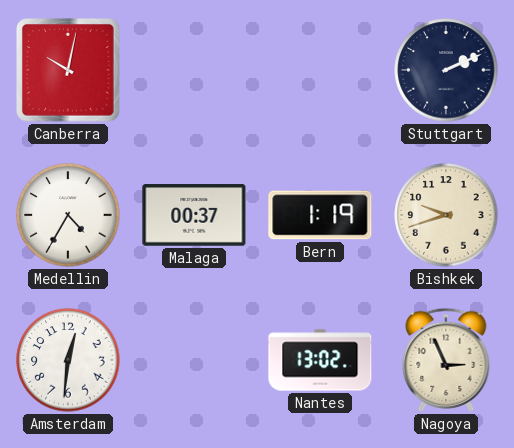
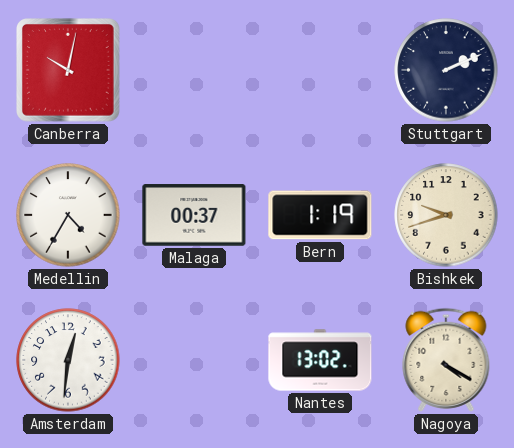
Nagoya: 2:56 -> 4:20 (446, 360)
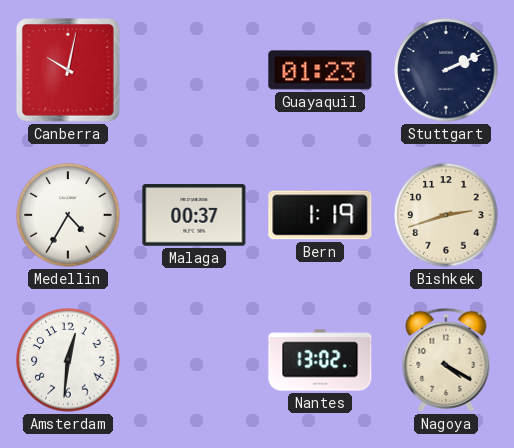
Guayaquil: none -> 01:23 (320, 70)
Bishkek: 9:42 -> 2:42 (446, 215)
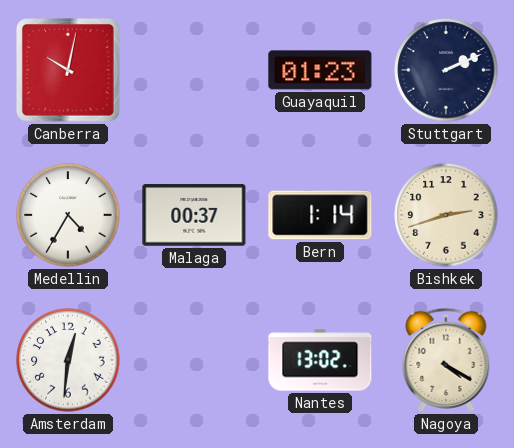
Bern: 1:19 -> 1:14 (320, 215)
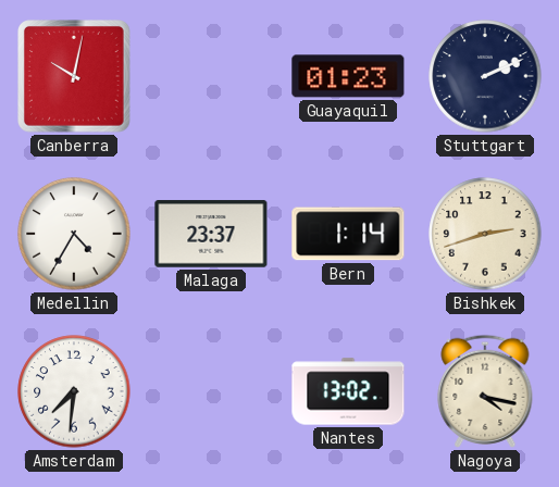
Malaga: 00:37 -> 23:37 (211, 234)
Amsterdam: 12:31 -> 7:31 (74, 391)
Nagoya: 4:20 -> 4:17 (485, 391)
